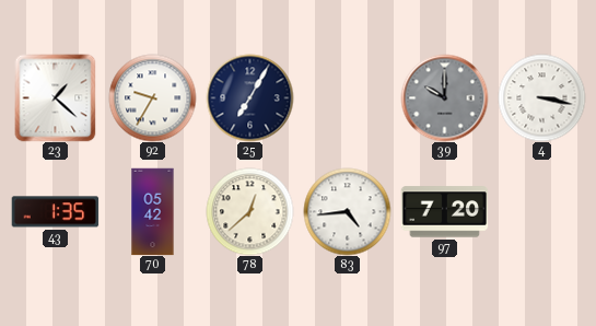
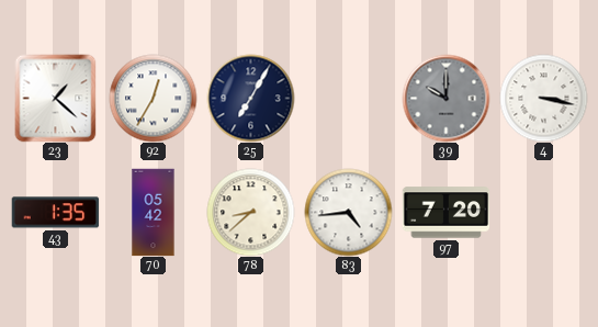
92: 9:35 -> 12:35 (153, 98)
78: 12:38 -> 8:38 (250, 212)
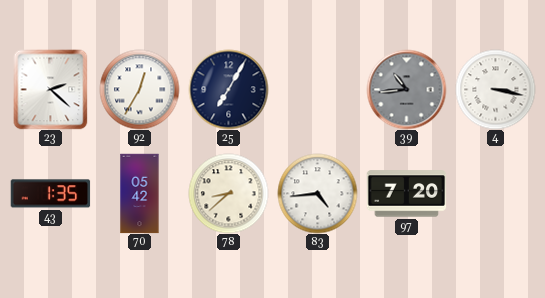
23: 1:22 -> 2:22 (51, 89)
39: 10:00 -> 10:44 (406, 89)
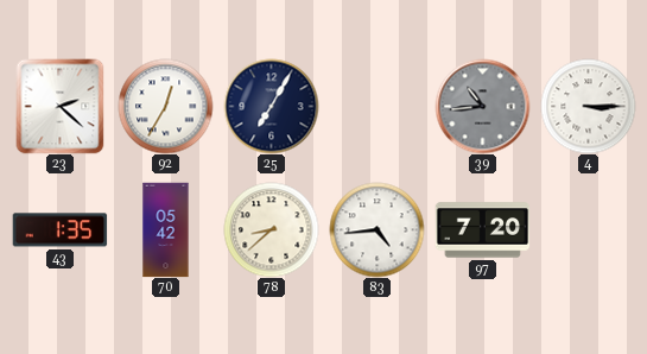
4: 3:17 -> 3:15 (588, 106)
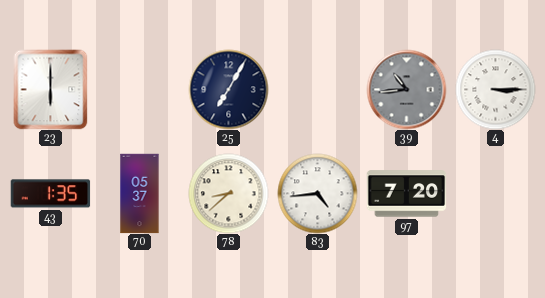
23: 2:22 -> 6:00 (51, 89)
92: 12:35 -> none (165, 106)
70: 05:42 -> 05:37 (140, 193)
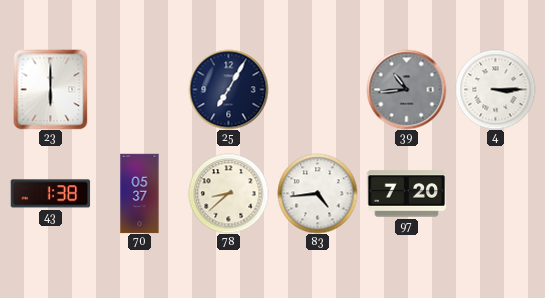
43: 1:35 -> 1:38 (50, 194)
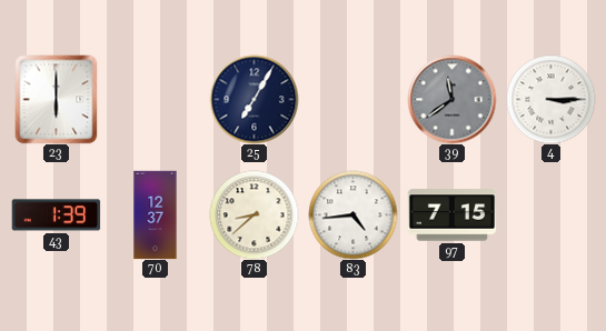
39: 10:44 -> 11:39 (451, 99)
43: 1:38 -> 1:39 (56, 215)
70: 05:37 -> 12:37 (156, 214)
97: 7:20 -> 7:15 (451, 215)
